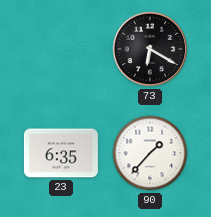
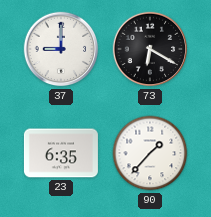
37: none -> 9:00 (61, 49)
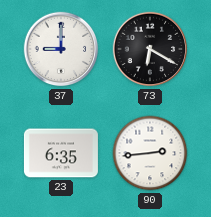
90: 1:37 -> 2:44 (150, 153)
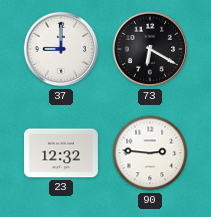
23: 6:35 -> 12:32 (61, 153)
90: 2:44 -> 2:46 (150, 153)
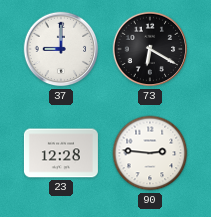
23: 12:32 -> 12:28 (61, 153)
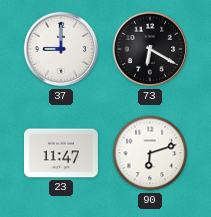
23: 12:28 -> 11:47 (61, 153)
90: 2:46 -> 6:12 (150, 153)
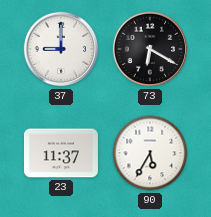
23: 11:47 -> 11:37 (61, 153)
90: 6:12 -> 5:35 (150, 153)
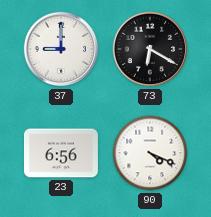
23: 11:37 -> 6:56 (61, 153)
90: 5:35 -> 4:19 (150, 153)
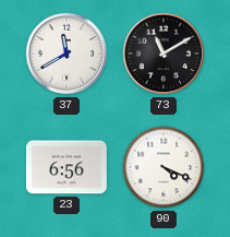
37: 9:00 -> 11:40 (66, 54)
73: 6:20 -> 11:10 (164, 54)
